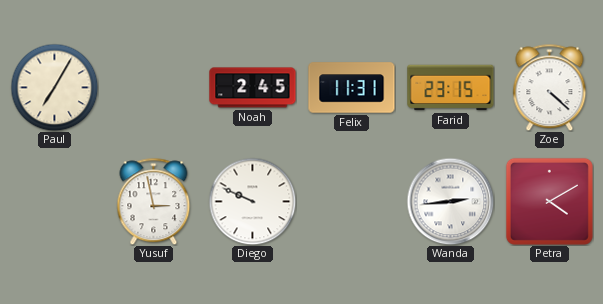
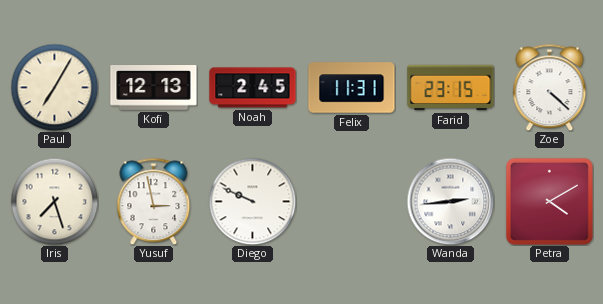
Kofi: none -> 12:13 (154, 88)
Iris: none -> 7:27 (54, 201)
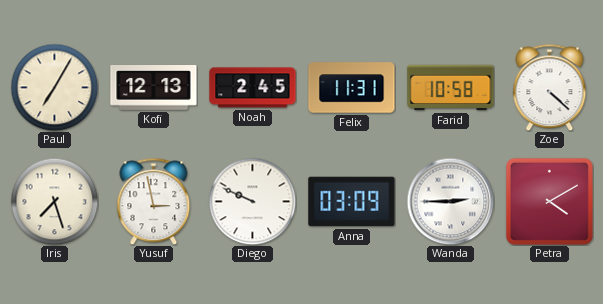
Farid: 23:15 -> 10:58 (451, 88)
Anna: none -> 03:09 (352, 202)
Wanda: 2:44 -> 2:45 (450, 201)
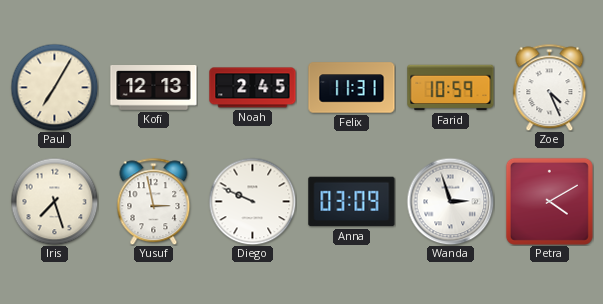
Farid: 10:58 -> 10:59 (451, 88)
Zoe: 4:22 -> 4:26 (550, 87)
Wanda: 2:45 -> 2:57 (450, 201)
